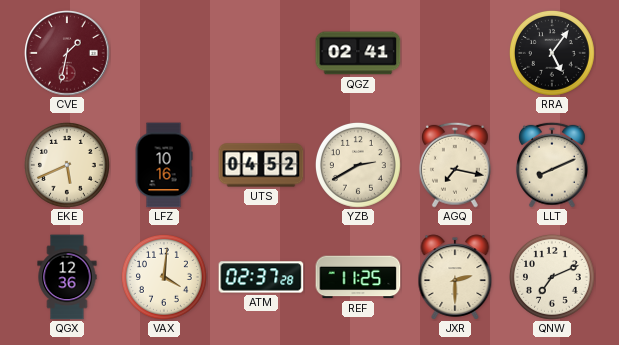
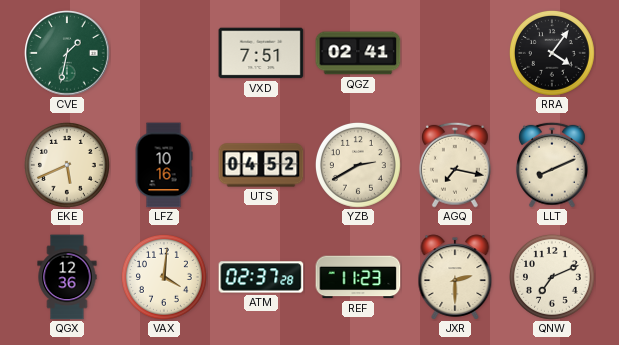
CVE dial: burgundy -> green (67, 53)
VXD: none -> 7:51 (261, 53)
RRA: 5:06 -> 4:06 (552, 53)
REF: 11:25 -> 11:23 (358, 277)
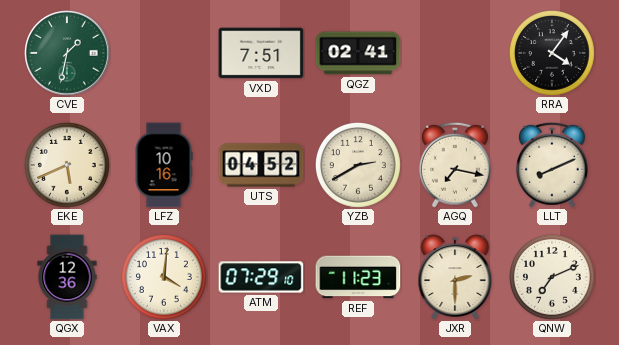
ATM: 02:37 -> 07:29 (261, 277)
